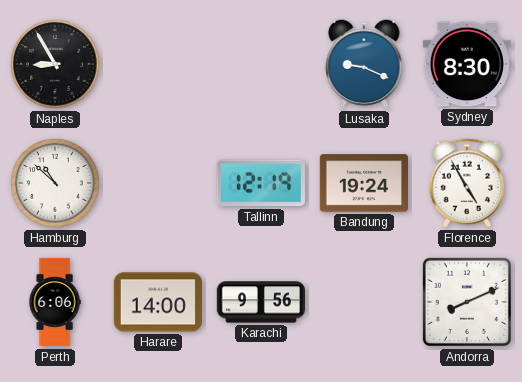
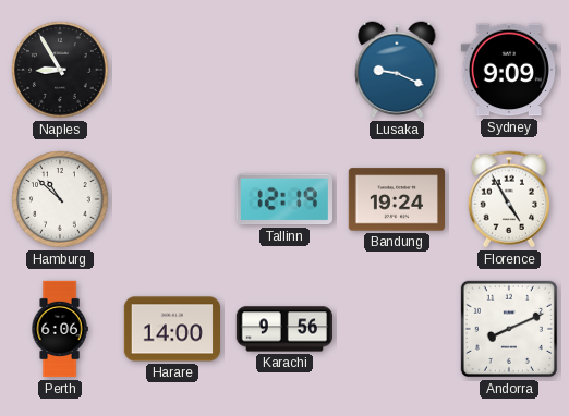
Sydney: 8:30 -> 9:09 (509, 70)
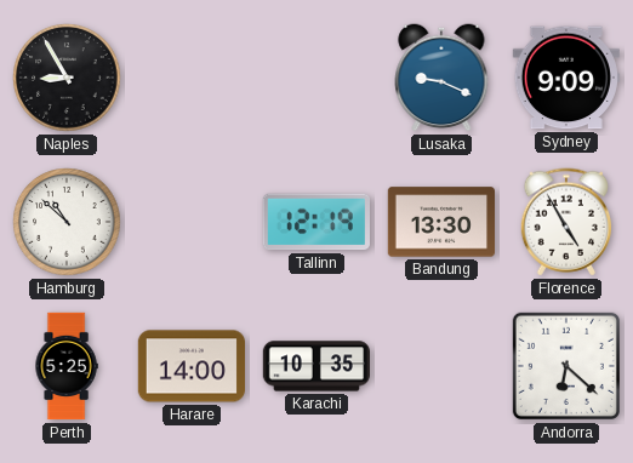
Bandung: 19:24 -> 13:30 (440, 222)
Perth: 6:06 -> 5:25 (67, 366)
Karachi: 9:56 -> 10:35 (315, 366)
Andorra: 8:11 -> 6:22 (566, 366)
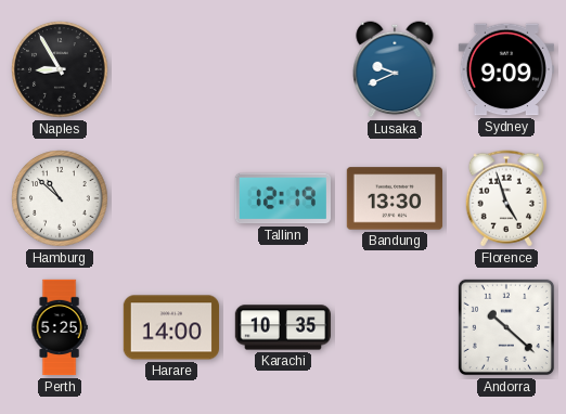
Lusaka: 9:19 -> 9:41 (395, 69)
Florence: 4:55 -> 4:57 (505, 198)
Andorra: 6:22 -> 10:22 (506, 327)
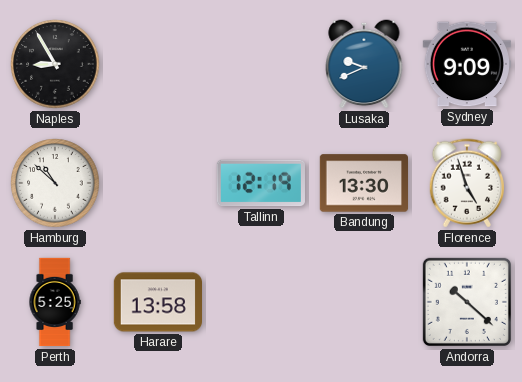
Harare: 14:00 -> 13:58 (157, 302)
Karachi: 10:35 -> none (282, 327)
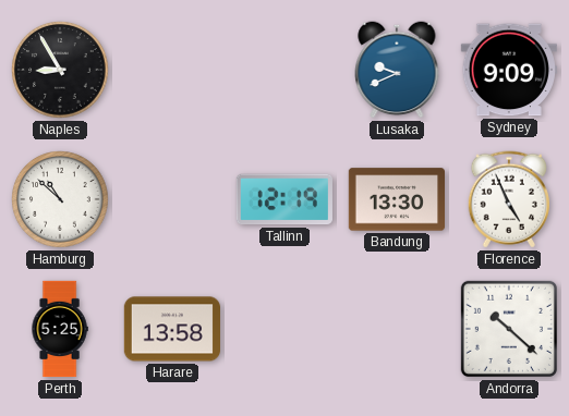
Florence: 4:57 -> 4:56 (508, 199)
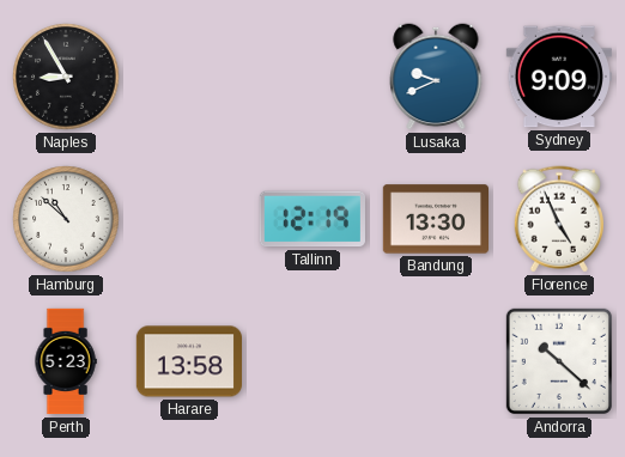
Perth: 5:25 -> 5:23 (66, 361)
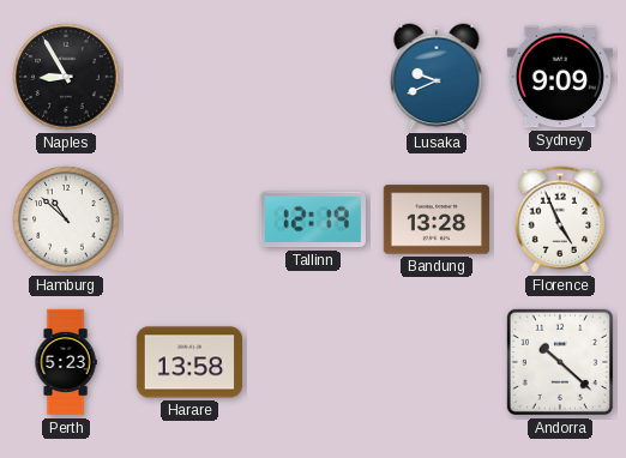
Bandung: 13:30 -> 13:28 (435, 219)
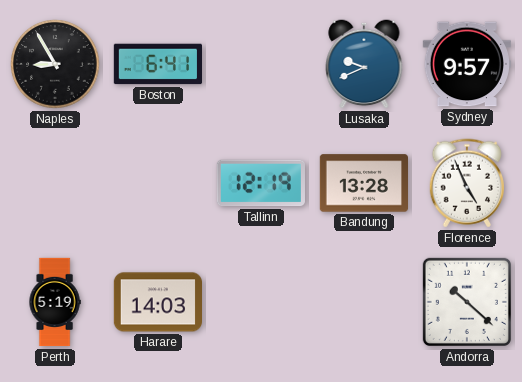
Boston: none -> 6:41 (157, 64)
Sydney: 9:09 -> 9:57 (467, 64)
Hamburg: 10:52 -> none (66, 219)
Perth: 5:23 -> 5:19 (55, 302)
Harare: 13:58 -> 14:03 (157, 302)
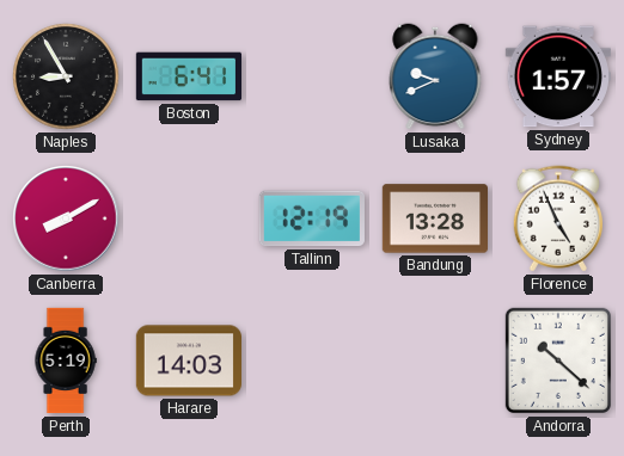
Sydney: 9:57 -> 1:57 (558, 76)
Canberra: none -> 8:10 (66, 218)
